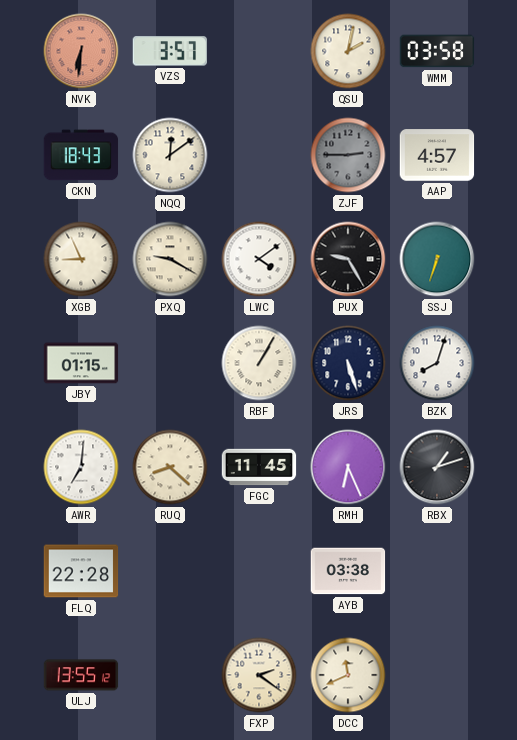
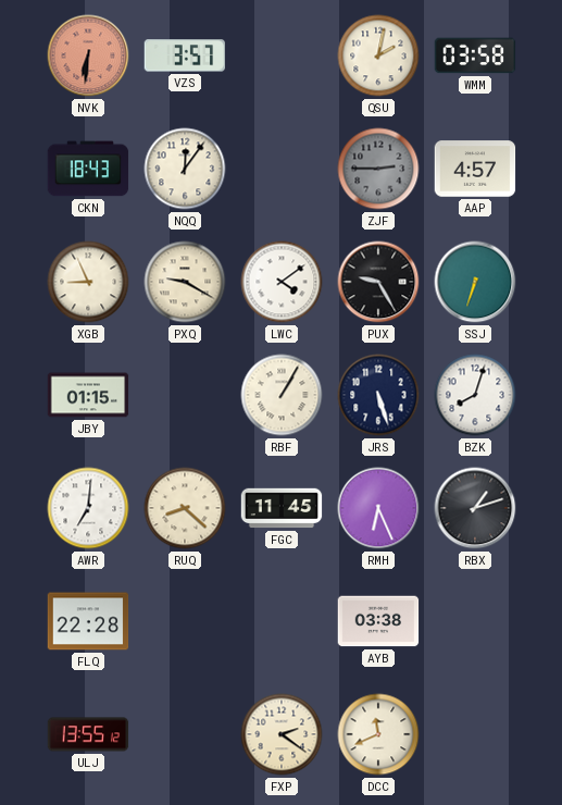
NQQ: 12:09 -> 12:06 (185, 169)
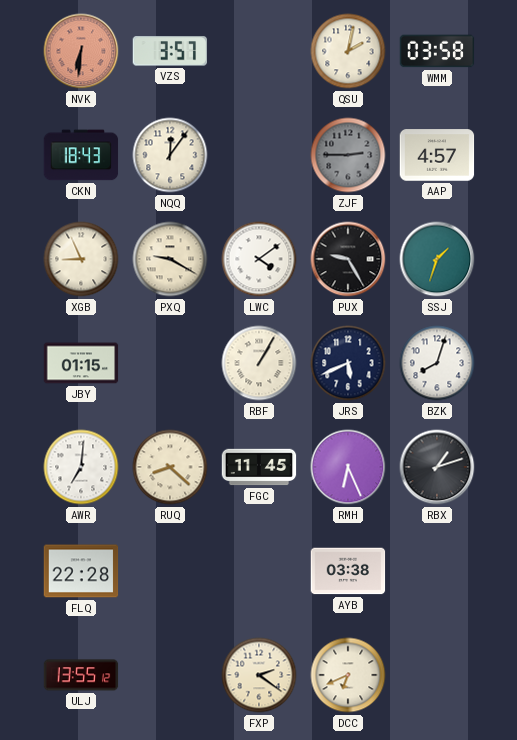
SSJ: 6:33 -> 1:33 (437, 259)
JRS: 5:27 -> 5:41 (348, 363)
DCC: 11:41 -> 6:41 (348, 675)
